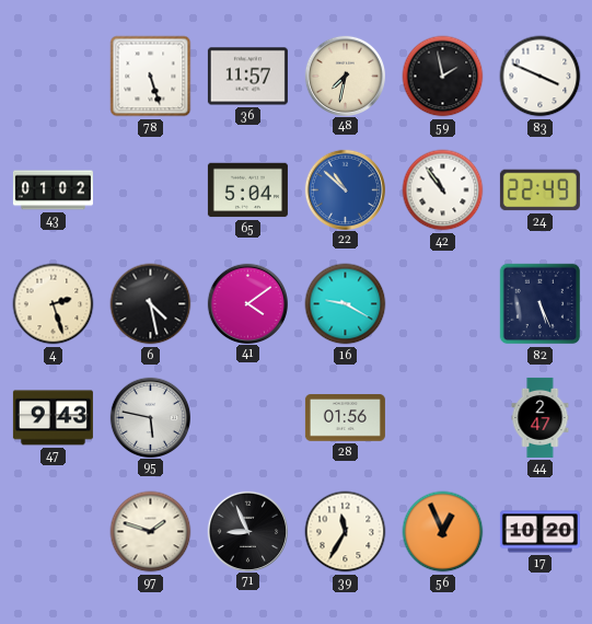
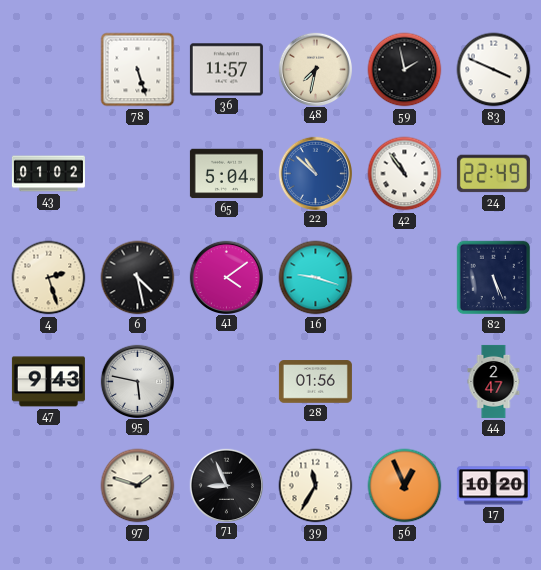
16: 9:20 -> 9:18 (316, 278)
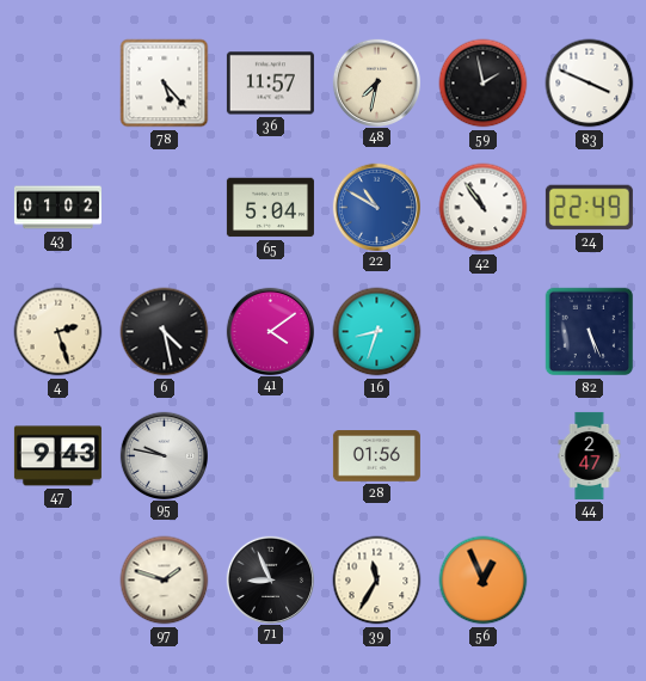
78: 5:27 -> 5:23 (165, 84)
22: 10:52 -> 10:50 (376, 207)
16: 9:18 -> 8:33 (377, 332)
95: 5:47 -> 9:47 (164, 455)
17: 10:20 -> none (493, 486)
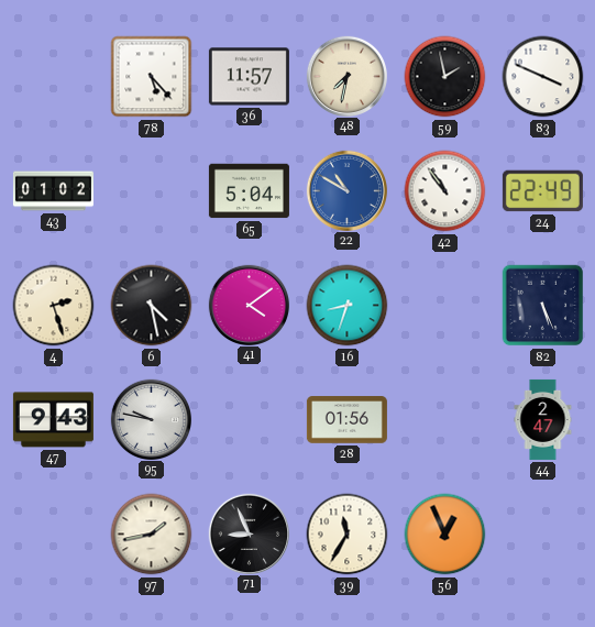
97: 1:48 -> 1:43 (152, 535)
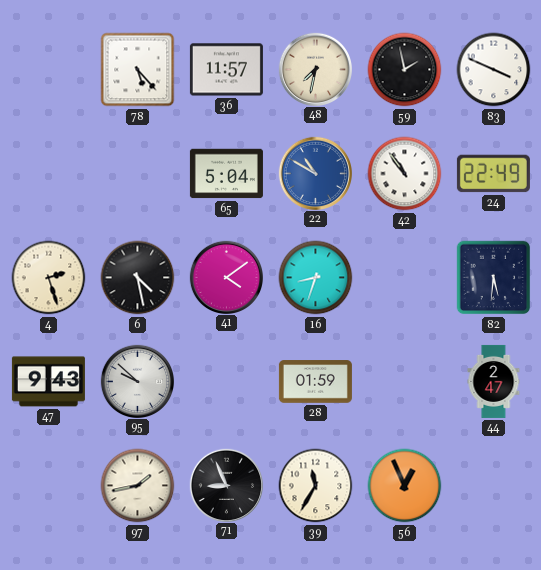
43: 01:02 -> none (53, 191)
82: 5:26 -> 5:31 (494, 278)
95: 9:47 -> 9:52 (137, 381)
28: 01:56 -> 01:59 (315, 382)
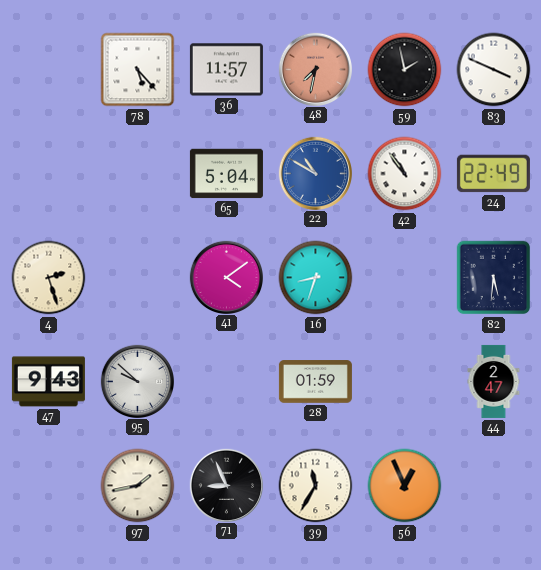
48 dial: cream -> salmon (315, 69)
6: 4:28 -> none (138, 278)
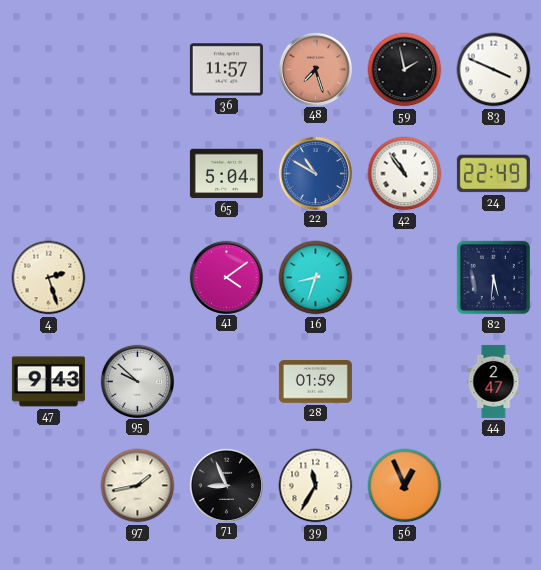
78: 5:23 -> none (138, 70)
48: 7:32 -> 7:27 (315, 69)
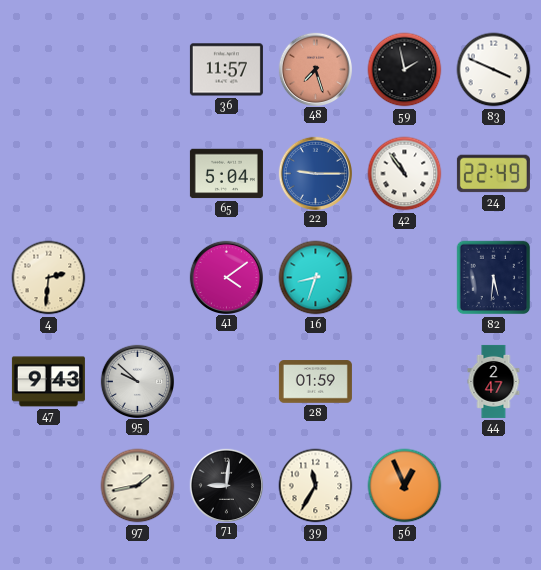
22: 10:50 -> 9:15 (315, 173)
4: 2:27 -> 2:31 (49, 278)
71: 8:56 -> 9:01 (226, 485)
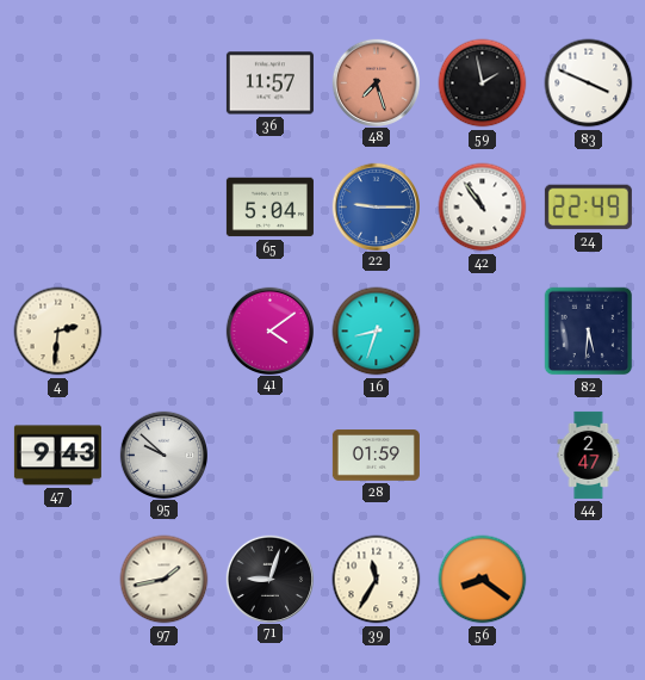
71: 9:01 -> 9:03 (269, 579)
56: 12:56 -> 8:21 (483, 580)
